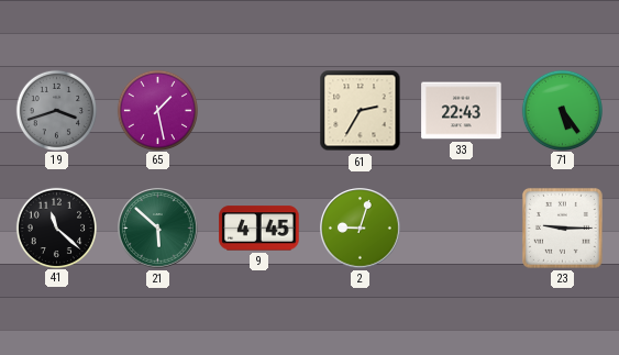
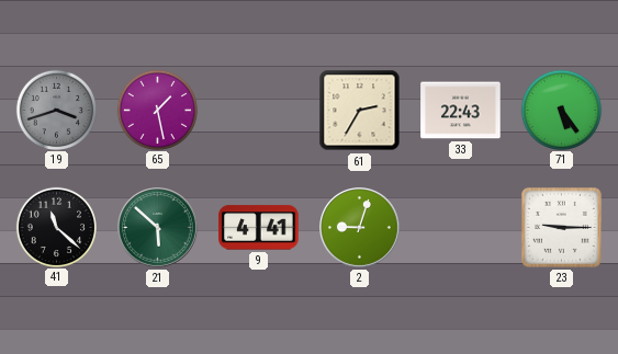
9: 4:45 -> 4:41 (259, 228)
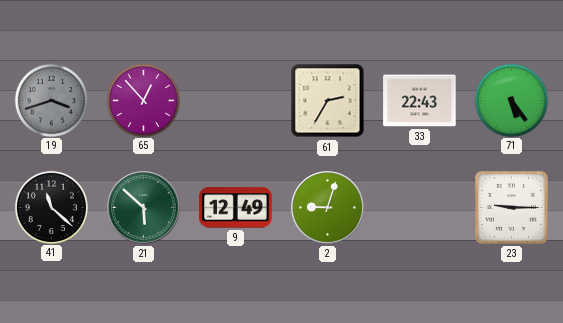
65: 1:28 -> 12:53 (143, 100)
9: 4:41 -> 12:49 (236, 208)
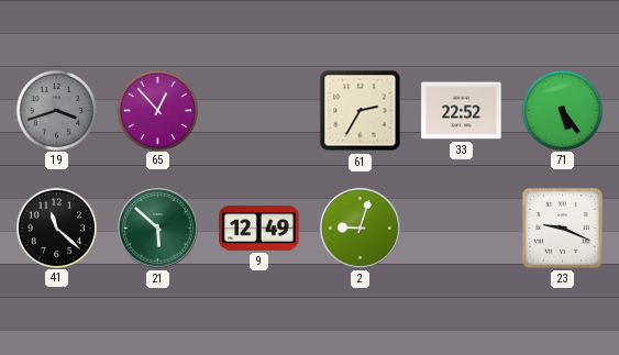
33: 22:43 -> 22:52 (462, 111)
23: 9:15 -> 9:19 (562, 228)
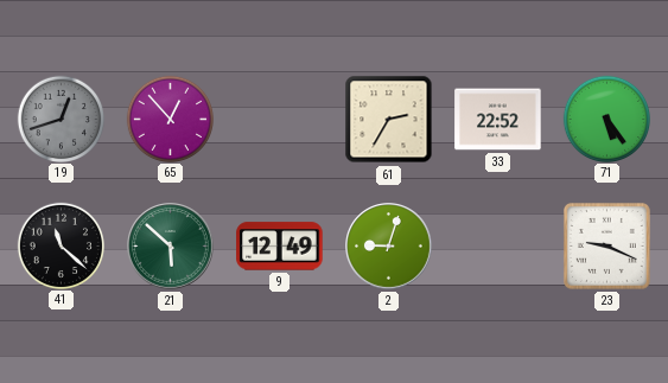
19: 3:42 -> 12:42 (61, 119)
